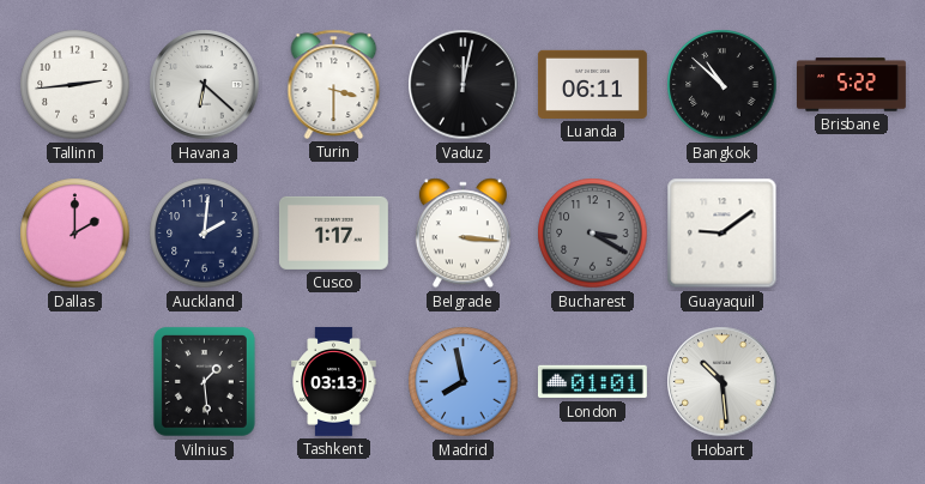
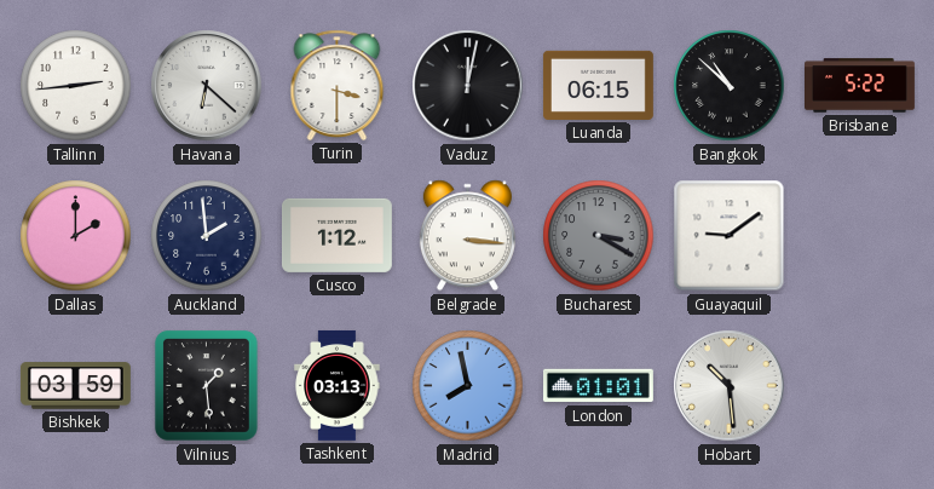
Luanda: 06:11 -> 06:15 (598, 85)
Auckland: 2:01 -> 1:59 (207, 236)
Cusco: 1:17 -> 1:12 (336, 235)
Bishkek: none -> 03:59 (75, 386)
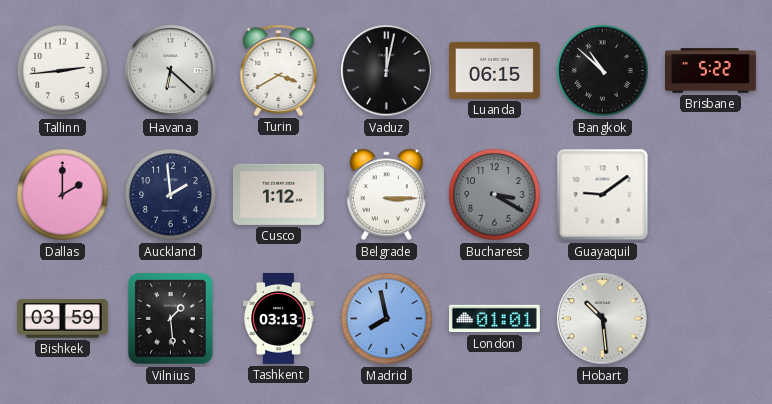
Turin: 3:30 -> 3:40 (279, 70)
Belgrade: 3:16 -> 3:15 (386, 195)
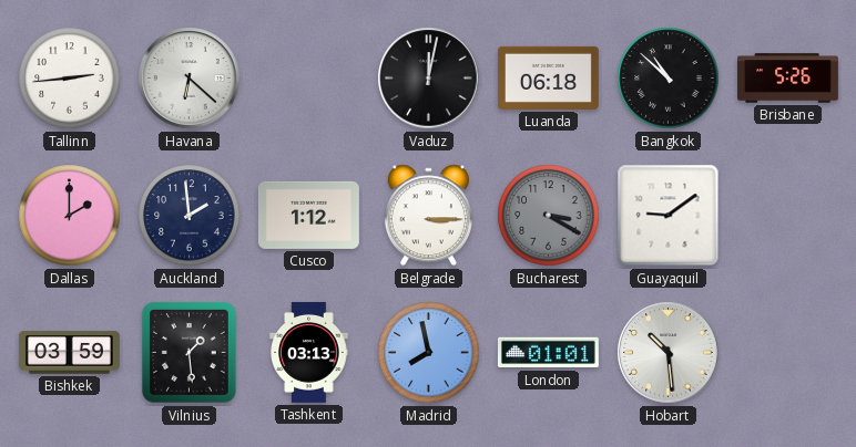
Turin: 3:40 -> none (279, 70)
Luanda: 06:15 -> 06:18 (548, 77)
Brisbane: 5:22 -> 5:26 (788, 79)
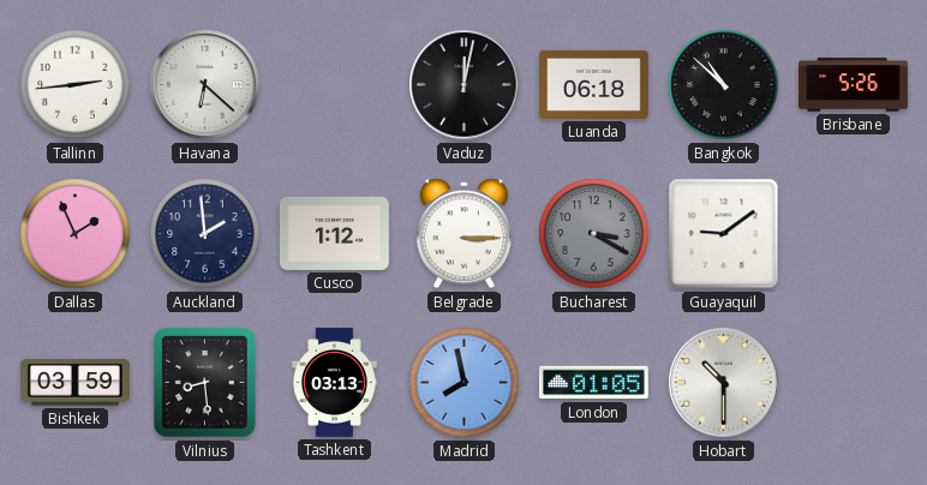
Dallas: 2:00 -> 1:56 (76, 234)
Vilnius: 1:29 -> 8:29 (204, 383)
London: 01:01 -> 01:05 (593, 383)
Hobart: 10:29 -> 10:30 (724, 383)
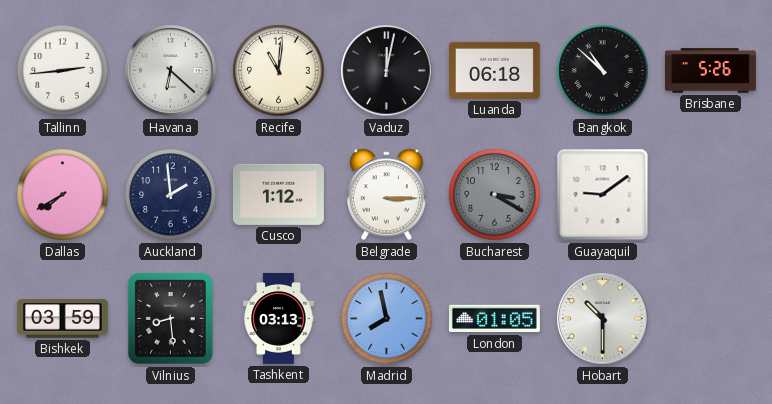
Recife: none -> 11:01 (279, 71)
Dallas: 1:56 -> 7:40 (63, 195)
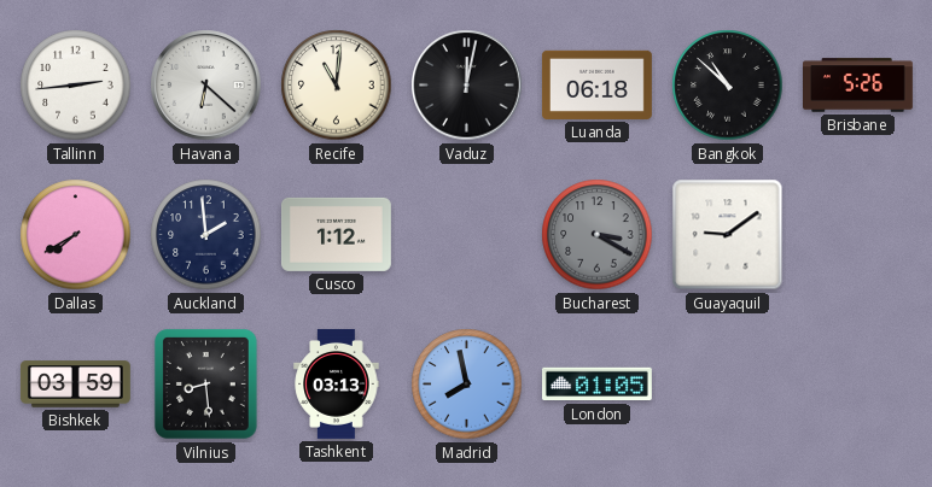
Belgrade: 3:15 -> none (386, 195)
Hobart: 10:30 -> none (603, 319)
